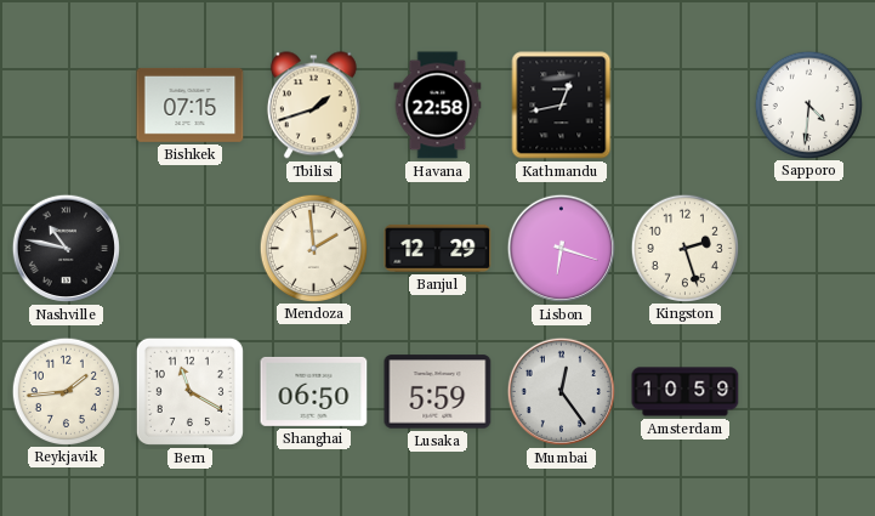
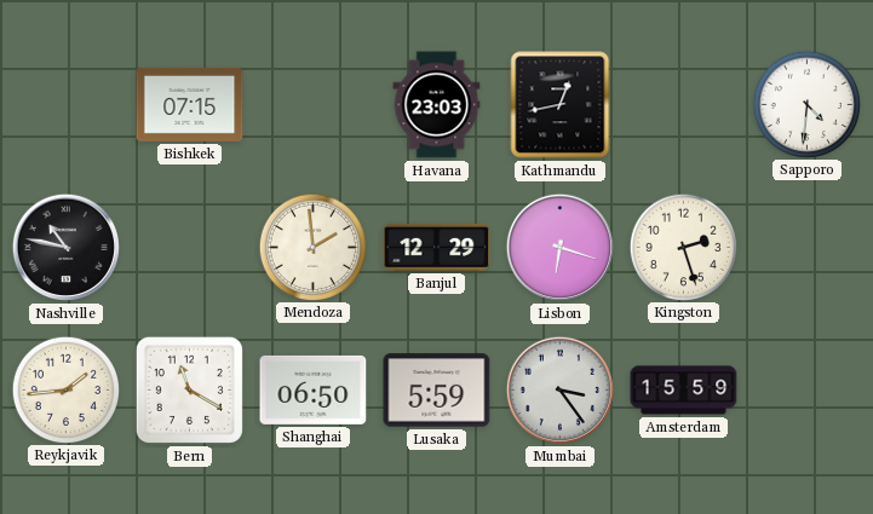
Tbilisi: 1:42 -> none (313, 106)
Havana: 22:58 -> 23:03 (437, 105)
Mumbai: 12:24 -> 3:24 (559, 389)
Amsterdam: 10:59 -> 15:59 (684, 391)
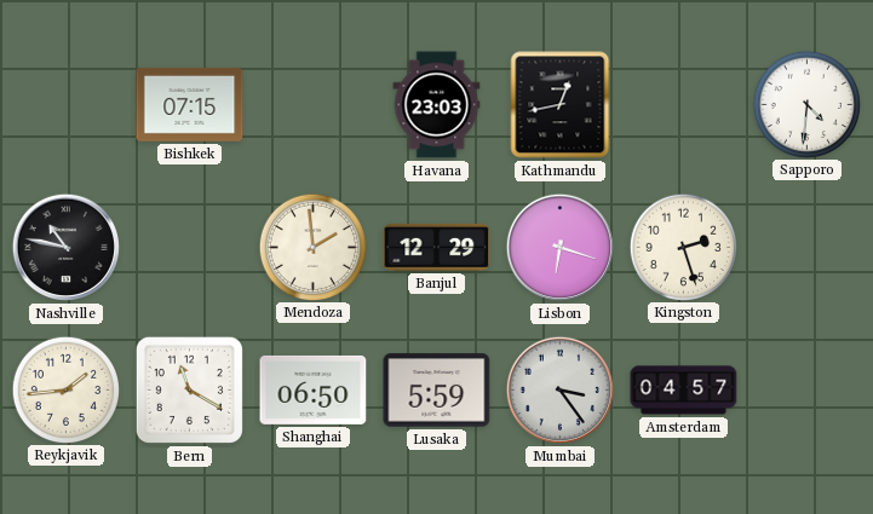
Amsterdam: 15:59 -> 04:57 (684, 391)
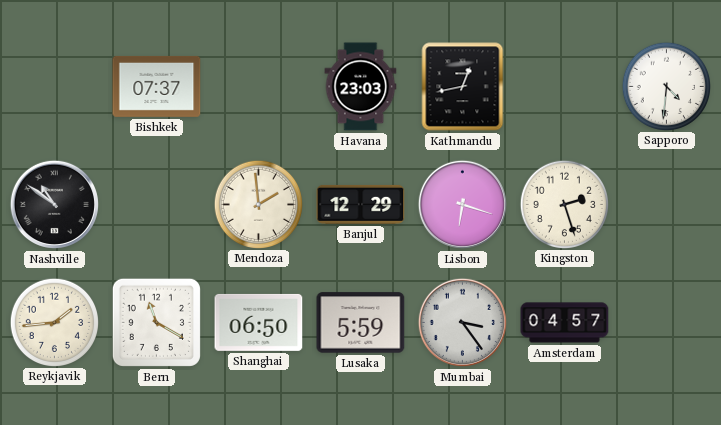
Bishkek: 07:15 -> 07:37 (157, 86)
Nashville: 10:47 -> 10:51 (54, 204)
